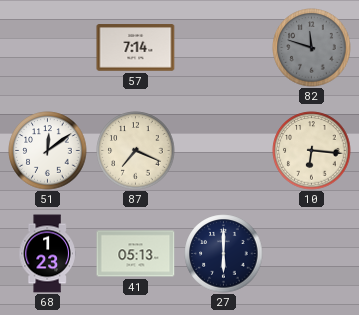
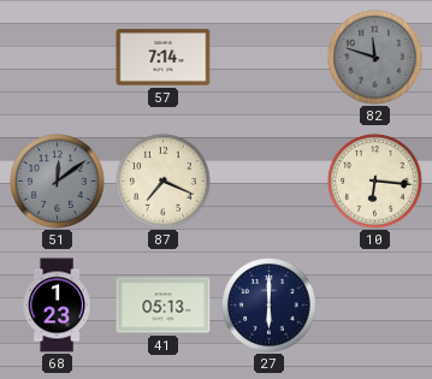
51 dial: white -> grey (58, 182)
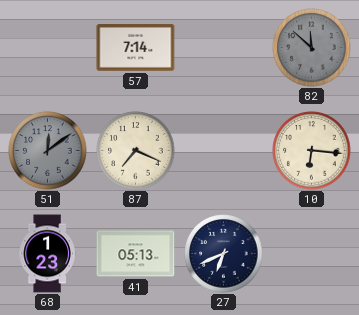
82: 11:48 -> 11:52 (312, 48)
27: 6:00 -> 6:41 (224, 254)
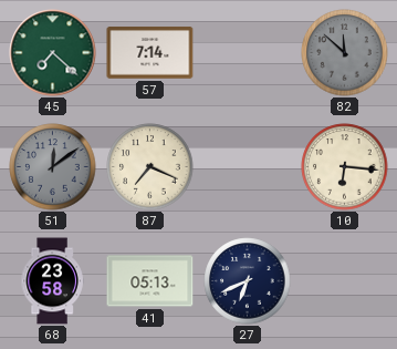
45: none -> 7:22 (53, 53)
68: 1:23 -> 23:58 (52, 281)
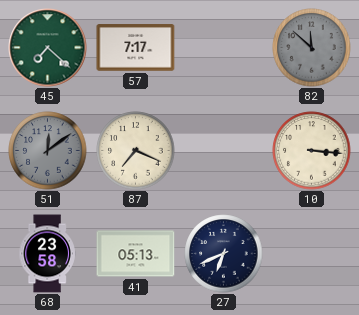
57: 7:14 -> 7:17 (136, 48)
10: 6:16 -> 3:16 (312, 151)
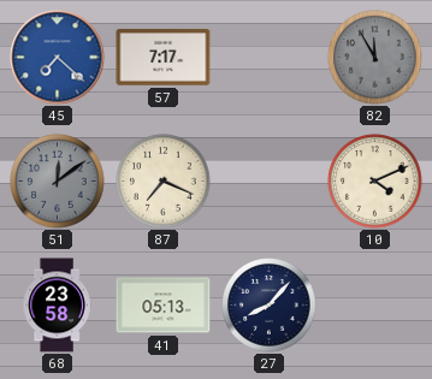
45 dial: green -> blue (58, 58)
82: 11:52 -> 11:55 (375, 58)
10: 3:16 -> 4:11 (375, 182)
27: 6:41 -> 8:07 (270, 306)
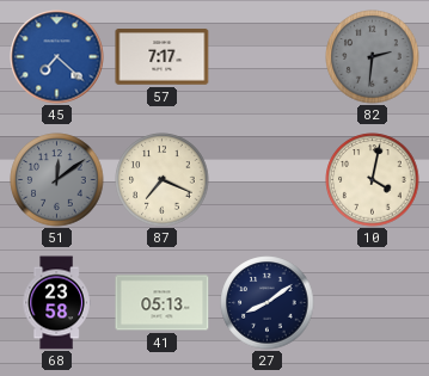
82: 11:55 -> 2:31 (373, 57)
10: 4:11 -> 4:02 (373, 180)
27: 8:07 -> 8:09 (268, 303)
